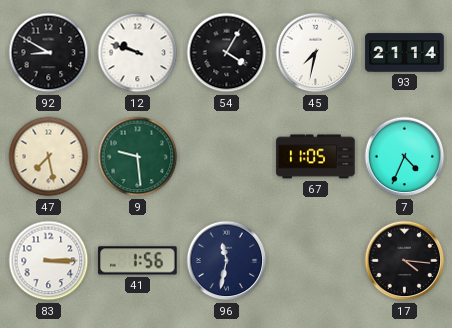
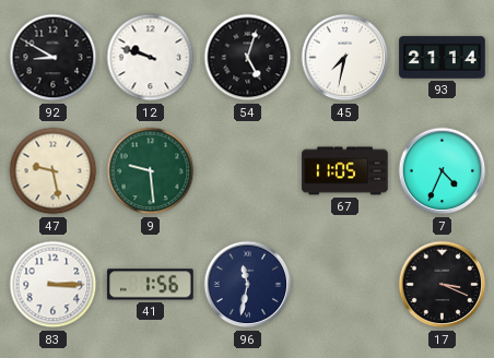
54: 4:05 -> 5:03 (248, 58)
47: 7:28 -> 9:28 (54, 171)
17: 4:16 -> 3:19 (443, 285)
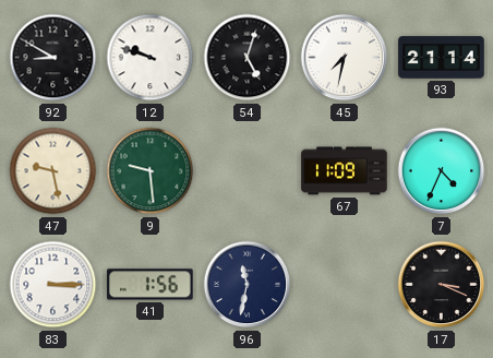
67: 11:05 -> 11:09 (345, 171)
